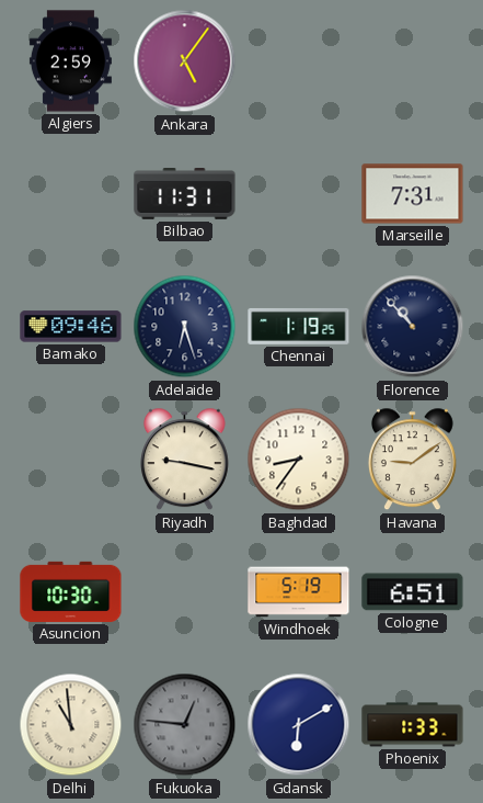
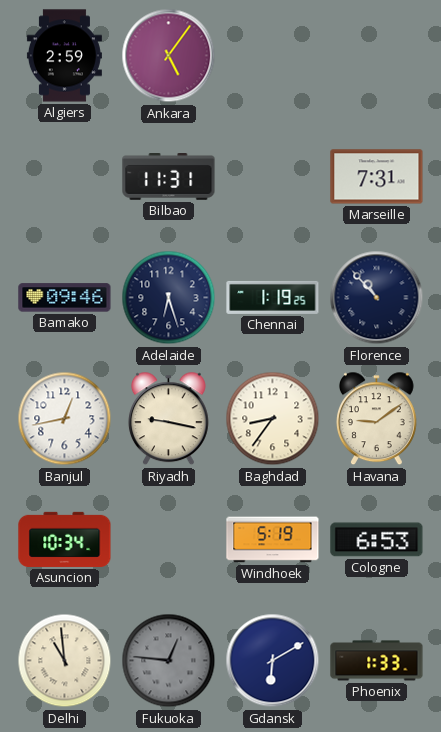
Banjul: none -> 12:43 (65, 419)
Asuncion: 10:30 -> 10:34 (65, 539)
Cologne: 6:51 -> 6:53 (377, 540)
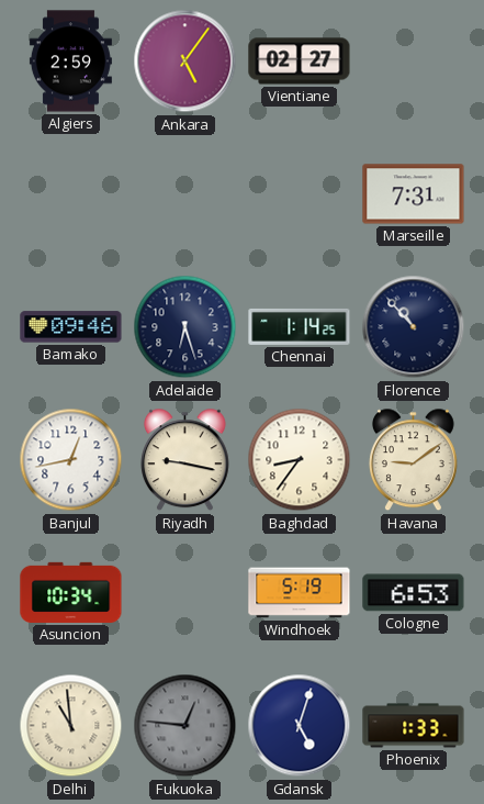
Vientiane: none -> 02:27 (300, 62)
Bilbao: 11:31 -> none (169, 177)
Chennai: 1:19 -> 1:14 (300, 326)
Gdansk: 6:10 -> 5:03 (300, 726)
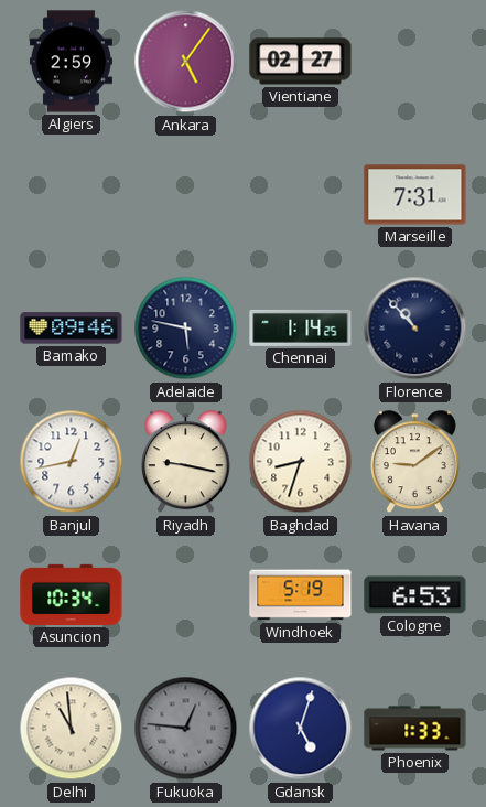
Adelaide: 6:27 -> 5:47 (186, 329)
Baghdad: 8:36 -> 8:33 (301, 462)
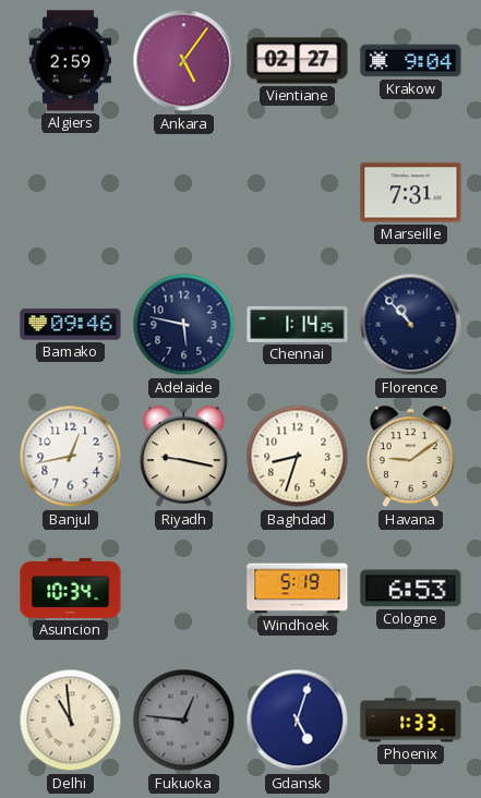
Krakow: none -> 9:04 (411, 61)
